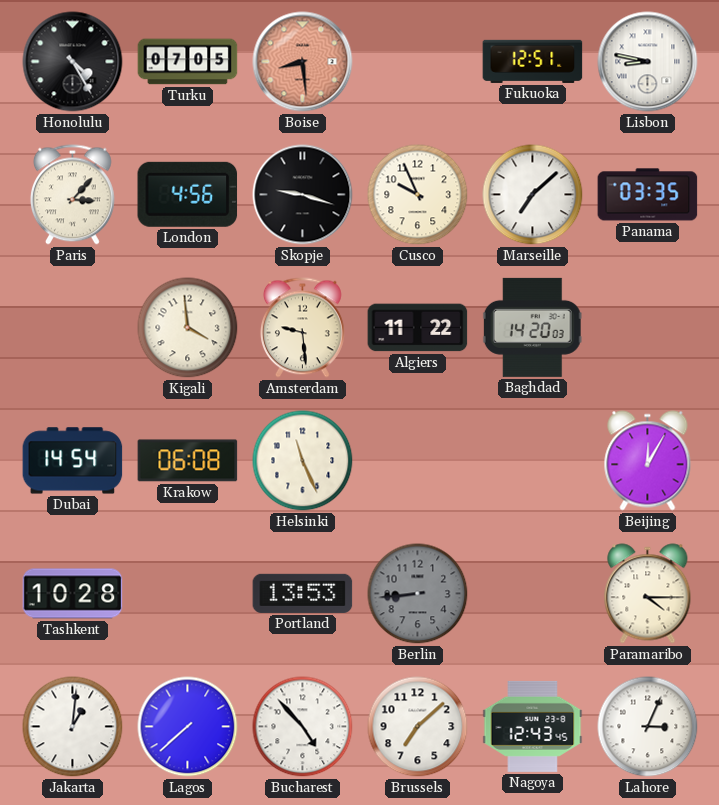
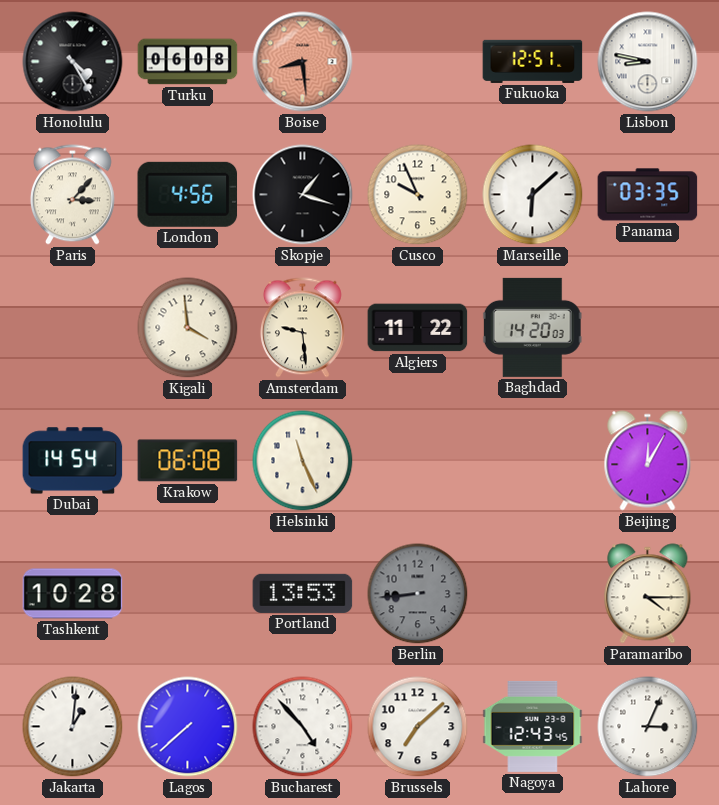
Turku: 07:05 -> 06:08 (188, 62)
Skopje: 9:18 -> 1:18 (303, 195)
Marseille: 7:08 -> 6:08 (533, 195)
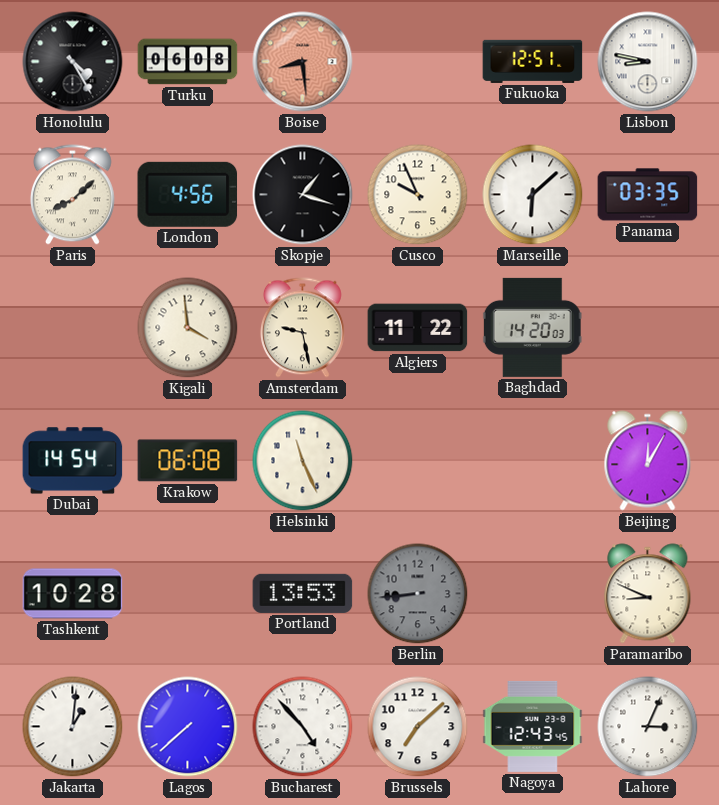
Paris: 3:07 -> 8:08 (72, 195)
Amsterdam: 9:29 -> 9:28 (302, 328)
Paramaribo: 4:15 -> 8:49 (648, 594)
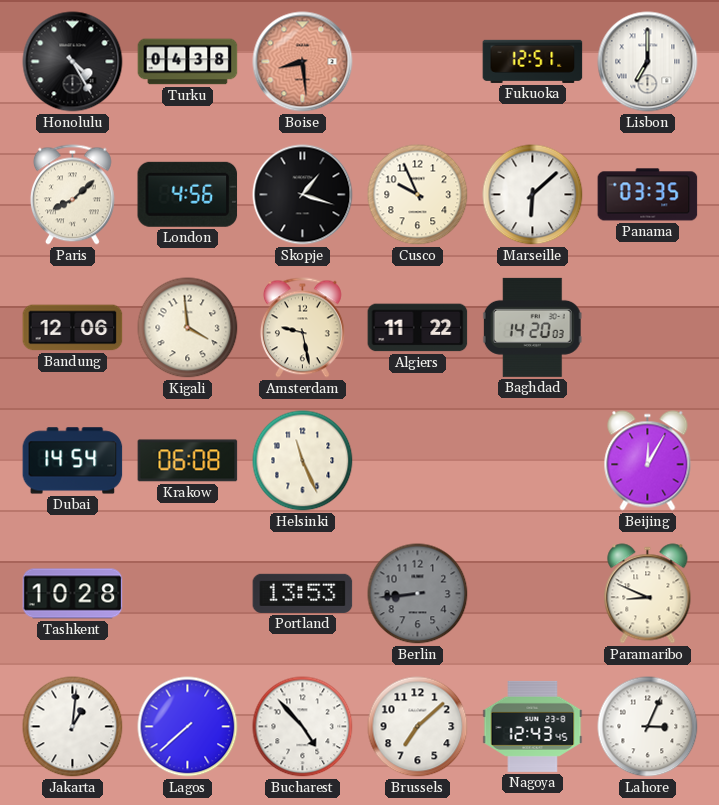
Turku: 06:08 -> 04:38 (188, 62)
Lisbon: 8:47 -> 7:00 (648, 62)
Bandung: none -> 12:06 (73, 328)
